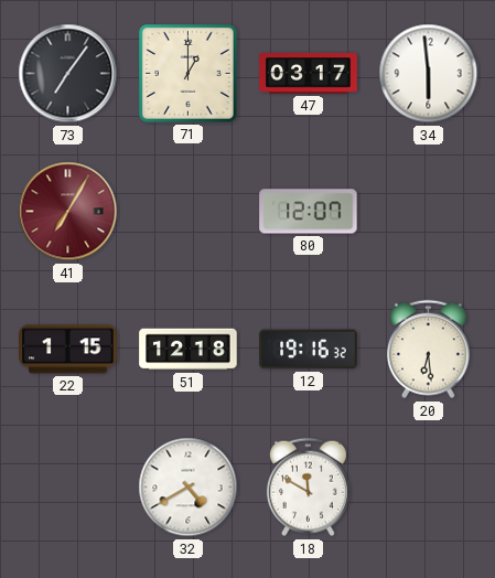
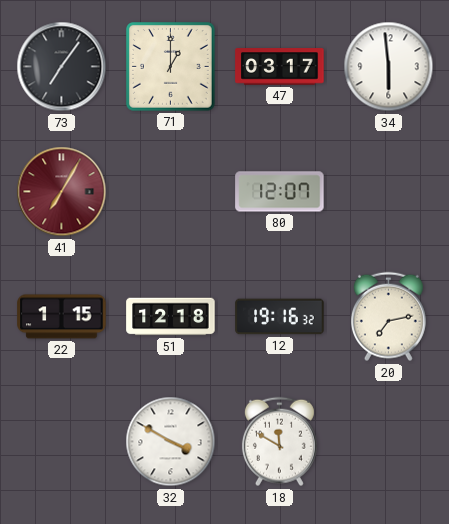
20: 6:29 -> 7:13 (388, 317)
32: 4:40 -> 3:50 (171, 442)
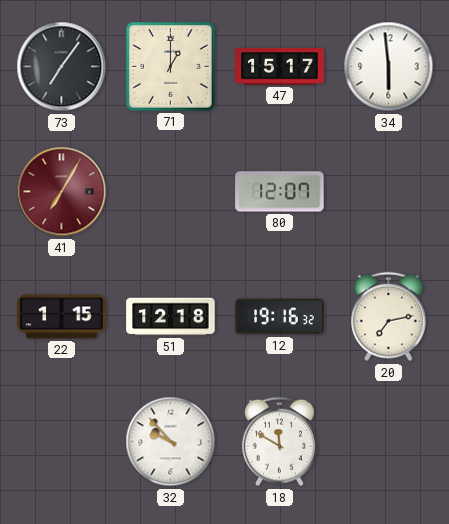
47: 03:17 -> 15:17 (280, 67)
32: 3:50 -> 9:53 (171, 442)
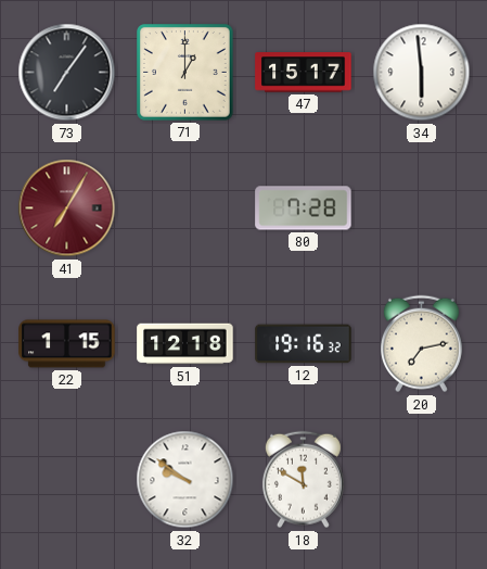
80: 12:07 -> 7:28 (304, 208)
32: 9:53 -> 9:51 (185, 480)
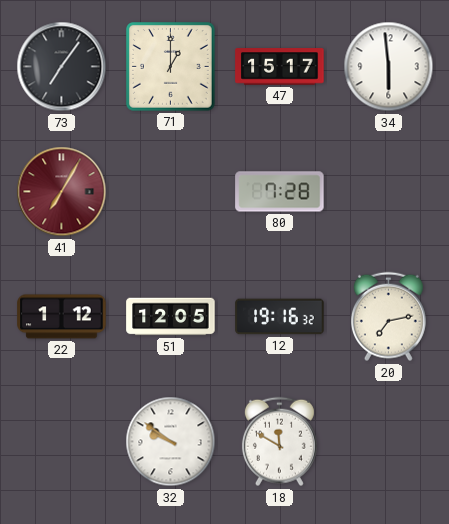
22: 1:15 -> 1:12 (62, 317)
51: 12:18 -> 12:05 (171, 317)
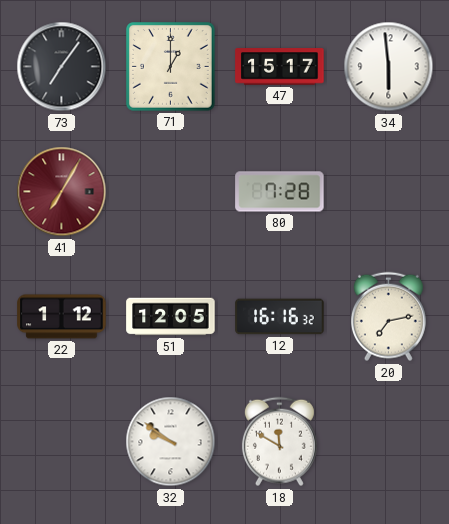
12: 19:16 -> 16:16 (280, 317)
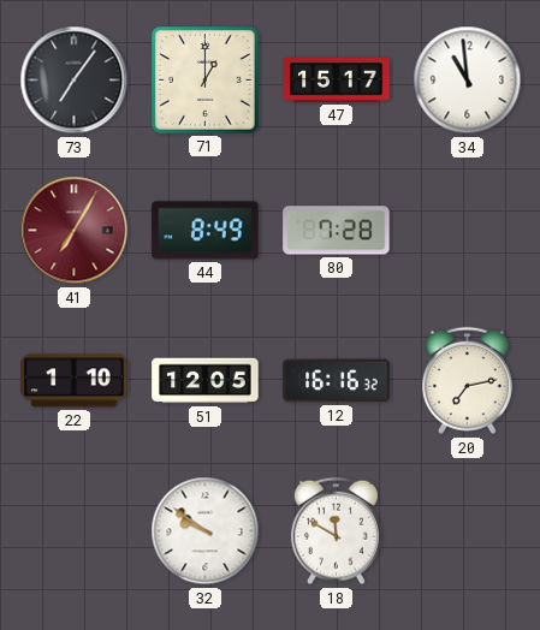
34: 5:59 -> 10:59 (468, 81)
44: none -> 8:49 (206, 231)
22: 1:12 -> 1:10 (75, 381)
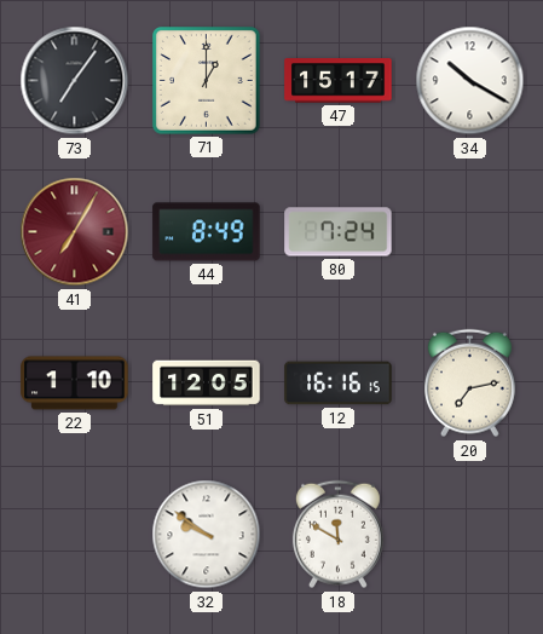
34: 10:59 -> 10:20 (470, 81)
80: 7:28 -> 7:24 (339, 232)
12: 16:16:32 -> 16:16:15 (339, 384)
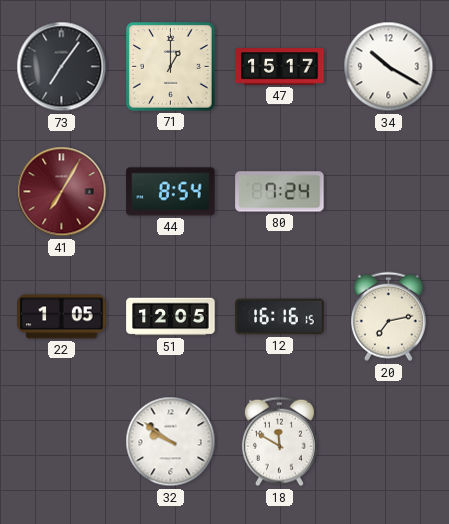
44: 8:49 -> 8:54 (171, 192)
22: 1:10 -> 1:05 (62, 317)
